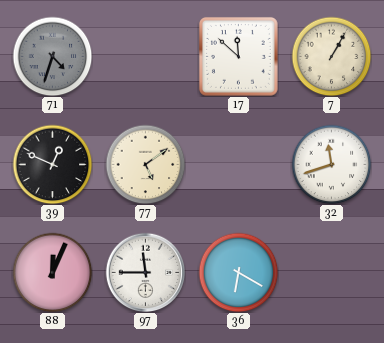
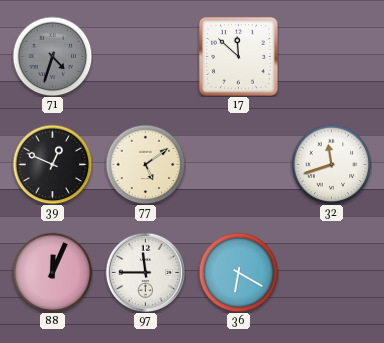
7: 1:05 -> none (331, 56)
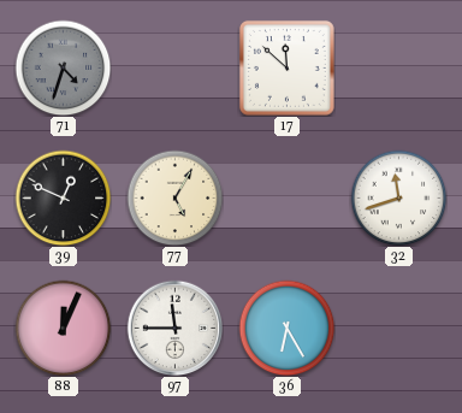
77: 5:09 -> 5:05 (174, 197)
36: 6:20 -> 6:25 (286, 328)
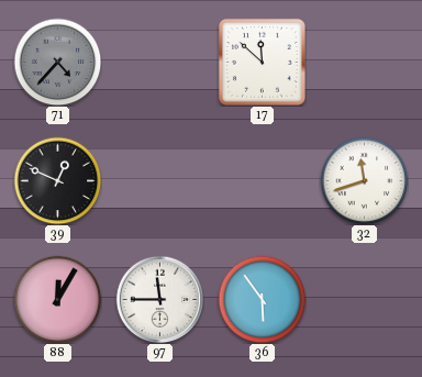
71: 4:33 -> 4:37 (57, 62)
77: 5:05 -> none (174, 197)
88: 12:04 -> 12:05 (57, 299)
36: 6:25 -> 5:54 (262, 299)
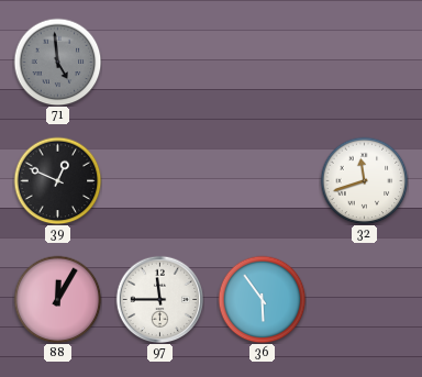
71: 4:37 -> 4:59 (57, 62)
17: 11:52 -> none (262, 62)
